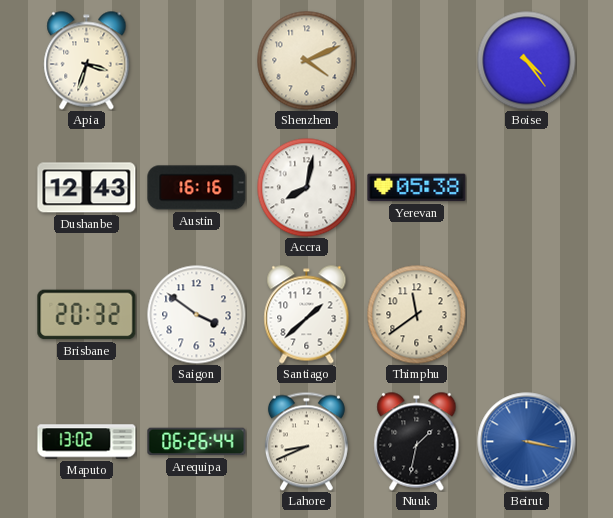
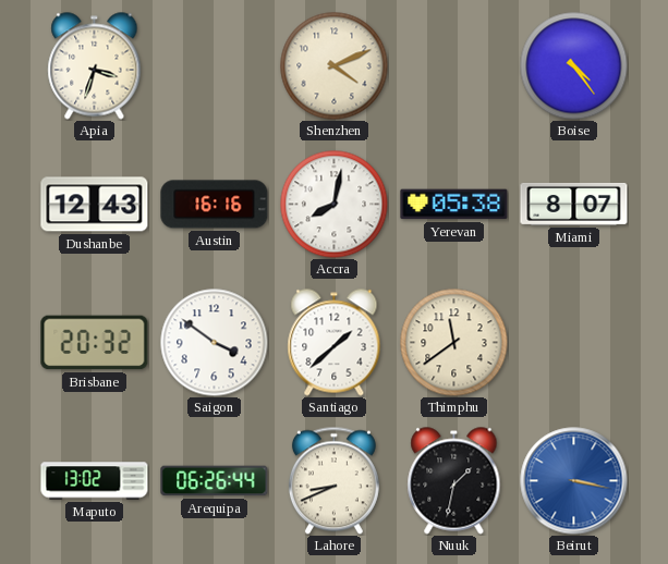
Miami: none -> 8:07 (574, 204)
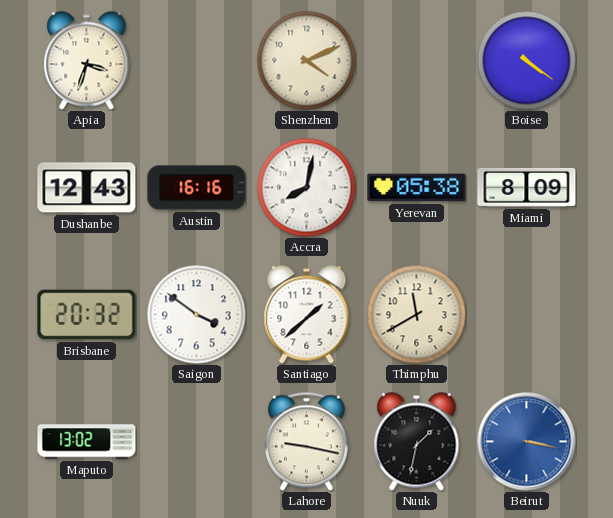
Boise: 4:24 -> 4:21 (527, 61)
Miami: 8:07 -> 8:09 (527, 187)
Thimphu: 11:39 -> 11:40 (417, 315)
Arequipa: 06:26 -> none (215, 481)
Lahore: 8:41 -> 9:17 (306, 441)
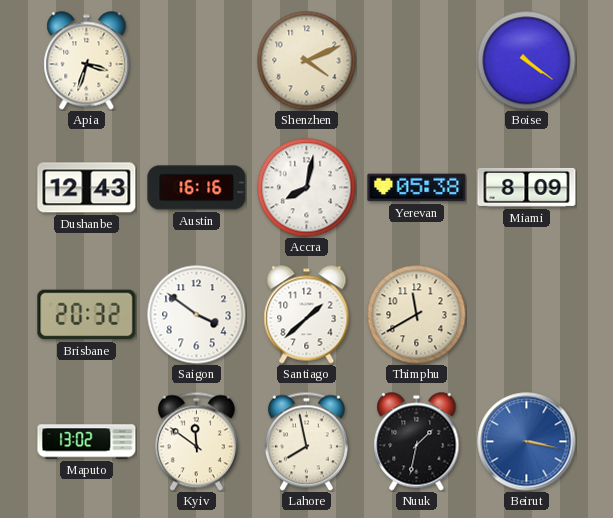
Kyiv: none -> 11:51 (196, 441)
Lahore: 9:17 -> 7:58 (306, 441)
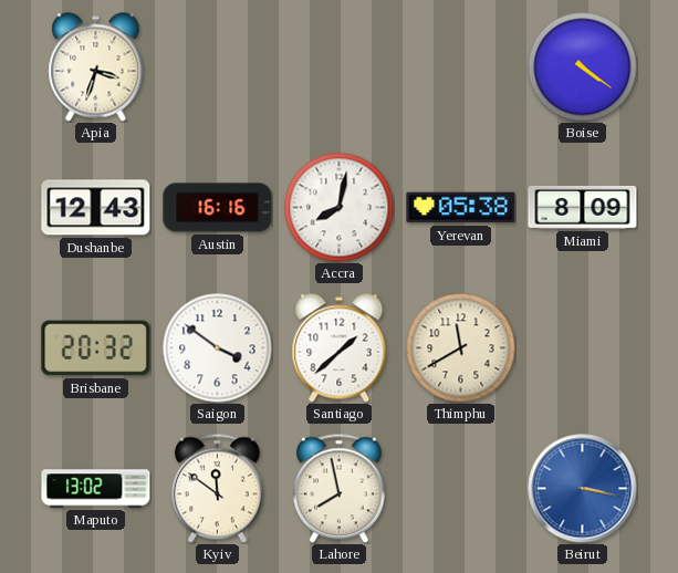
Shenzhen: 4:11 -> none (307, 61)
Nuuk: 1:32 -> none (417, 442)
